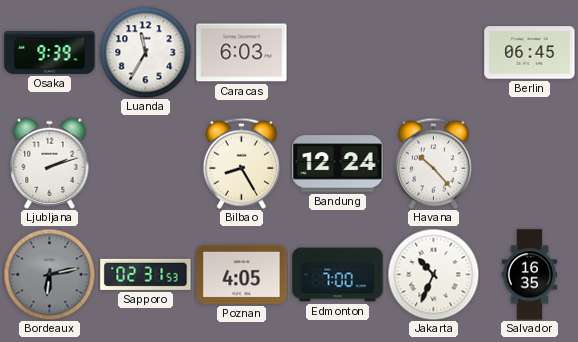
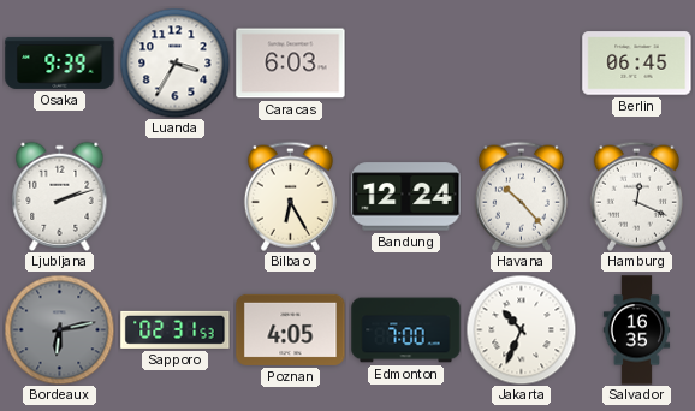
Luanda: 11:35 -> 3:35 (174, 62)
Bilbao: 8:25 -> 6:25 (290, 196)
Hamburg: none -> 12:19 (636, 196)
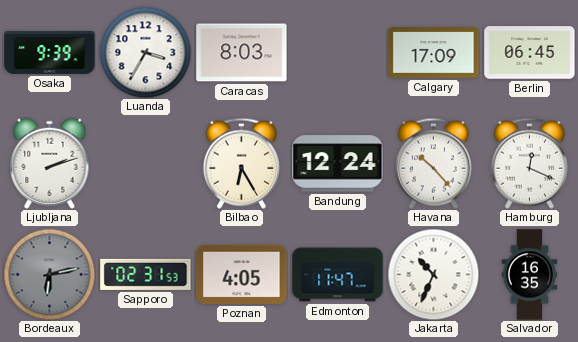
Caracas: 6:03 -> 8:03 (242, 53)
Calgary: none -> 17:09 (434, 53)
Edmonton: 7:00 -> 11:47 (338, 275)
